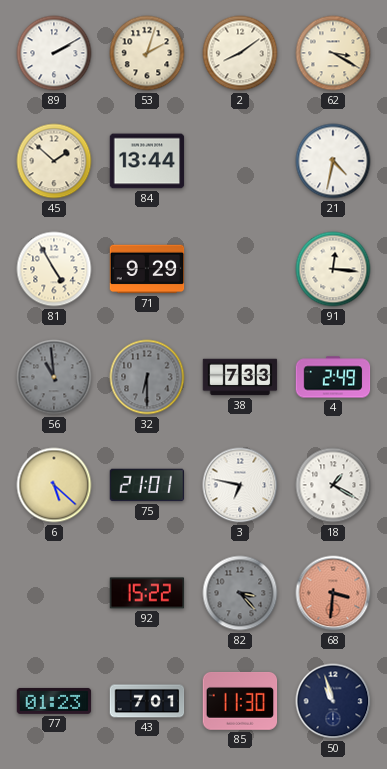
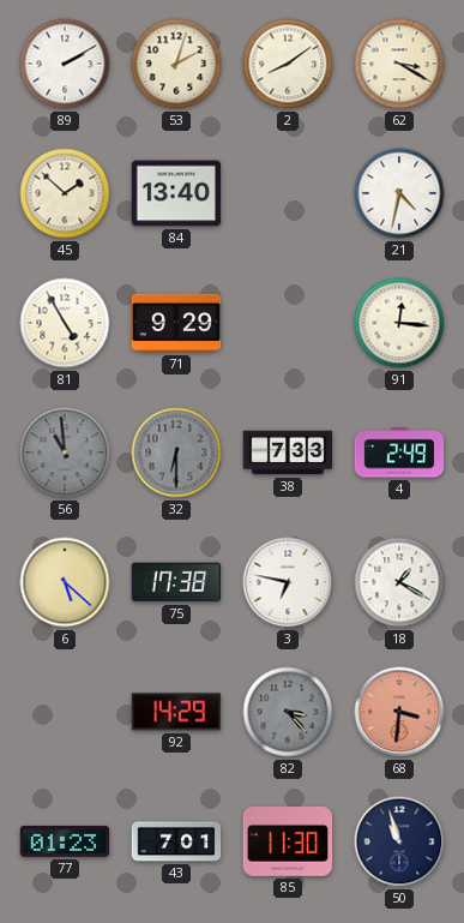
84: 13:44 -> 13:40 (176, 193)
75: 21:01 -> 17:38 (176, 582)
92: 15:22 -> 14:29 (176, 712)
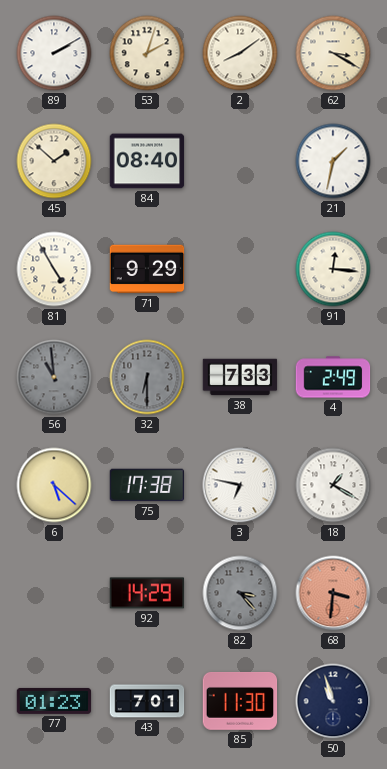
84: 13:40 -> 08:40 (147, 161)
21: 4:32 -> 1:32 (333, 161)
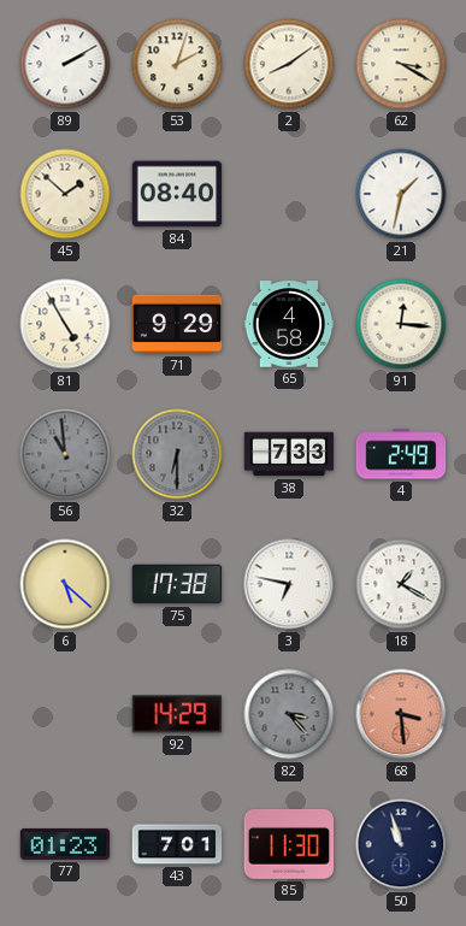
65: none -> 4:58 (289, 324)
68: 3:31 -> 3:29 (401, 714)
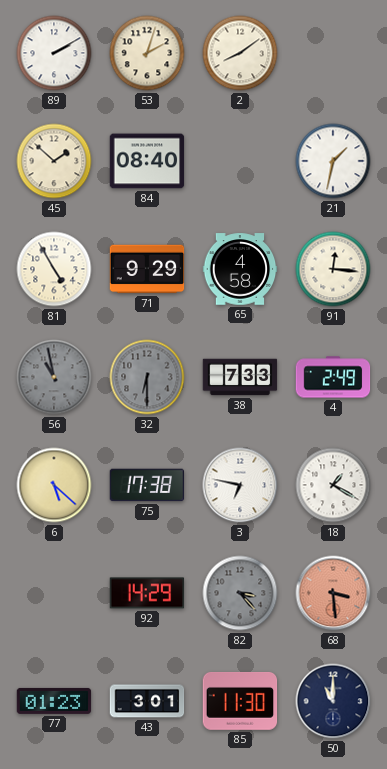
62: 3:20 -> none (401, 64)
56: 10:59 -> 10:58 (54, 377)
43: 7:01 -> 3:01 (147, 701)
50: 10:57 -> 11:00 (333, 701)
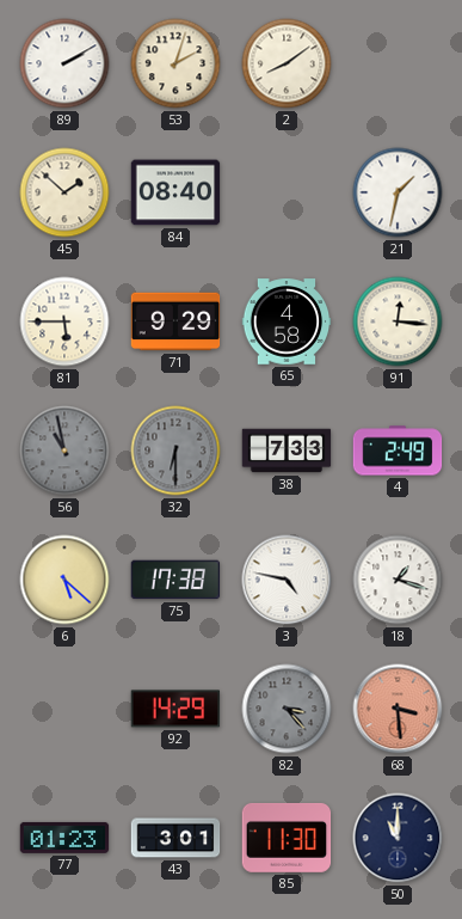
81: 4:55 -> 5:45 (64, 321)
3: 6:47 -> 4:47 (287, 580)
18: 1:20 -> 1:18 (398, 580)
